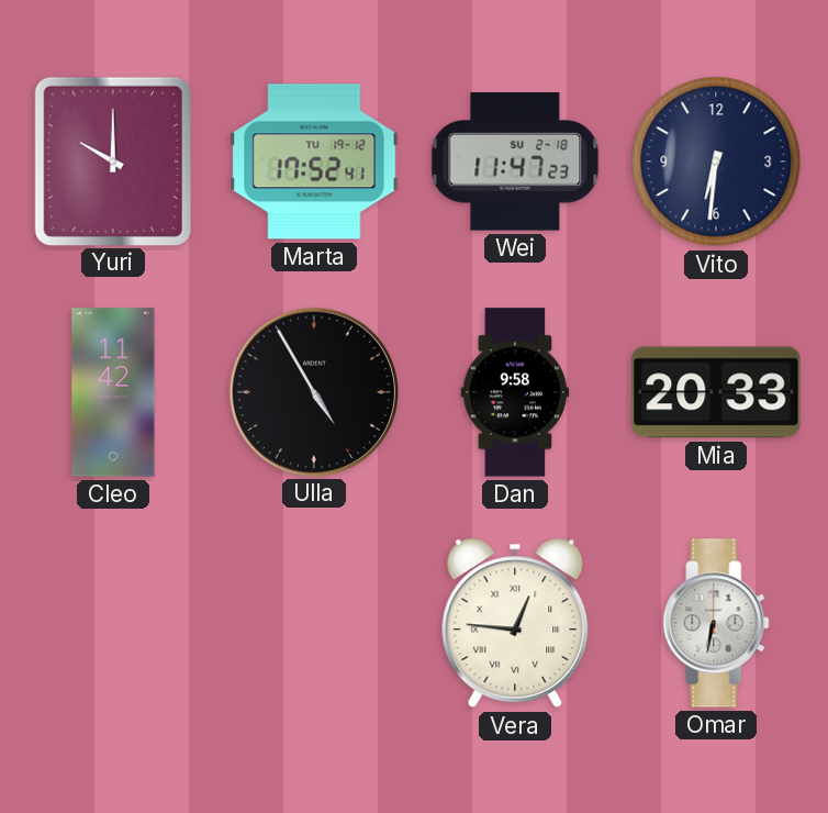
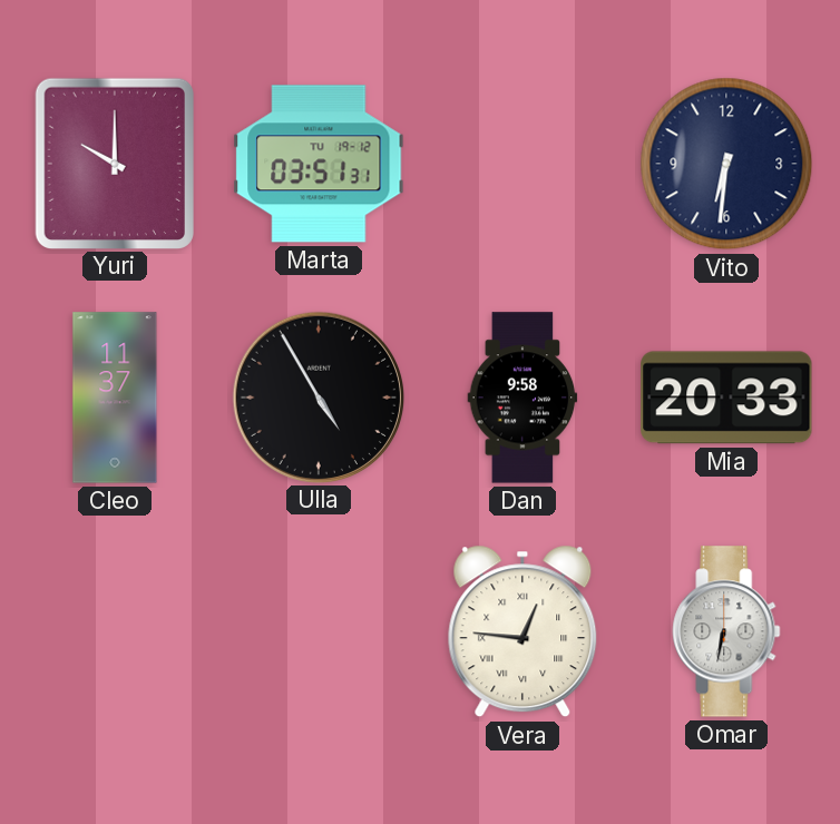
Marta: 17:52 -> 03:51 (319, 164)
Wei: 11:47 -> none (515, 162)
Cleo: 11:42 -> 11:37 (115, 398)
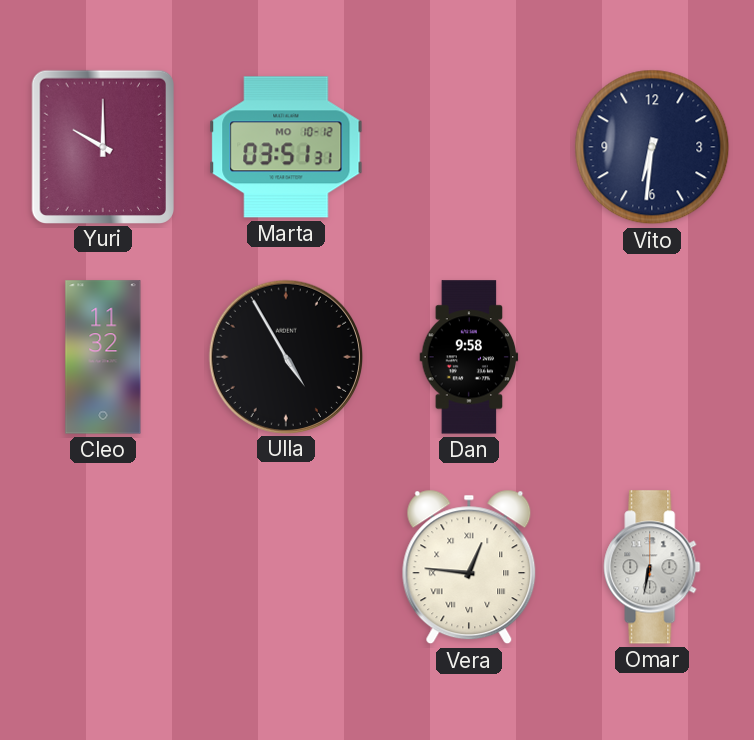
Marta date: TU 19-12 -> MO 10-12 (286, 147)
Cleo: 11:37 -> 11:32 (103, 357)
Mia: 20:33 -> none (726, 398)
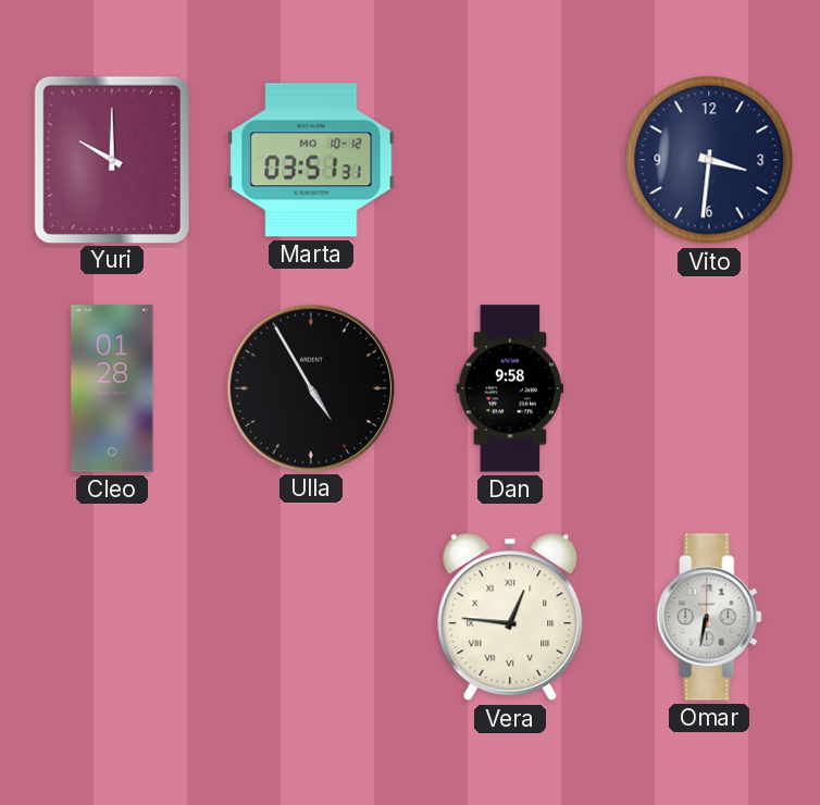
Vito: 6:31 -> 3:31 (709, 160)
Cleo: 11:32 -> 01:28 (112, 388)
